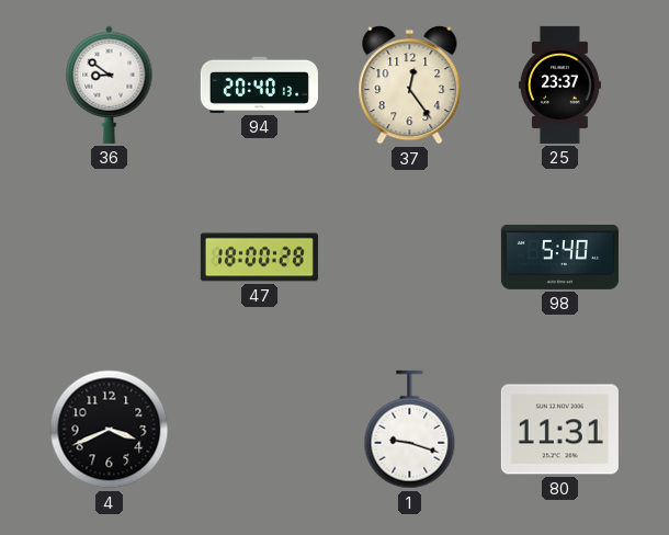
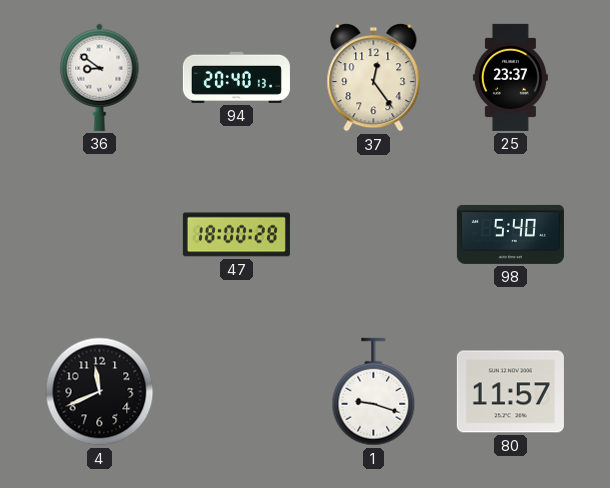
4: 3:41 -> 11:41 (100, 392)
80: 11:31 -> 11:57 (510, 392)
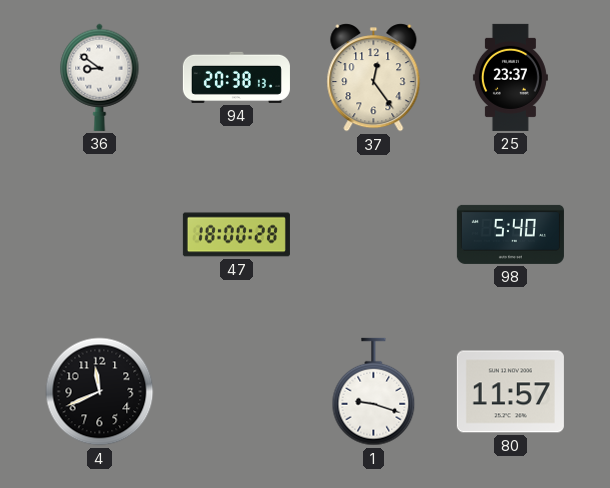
94: 20:40 -> 20:38 (236, 77)
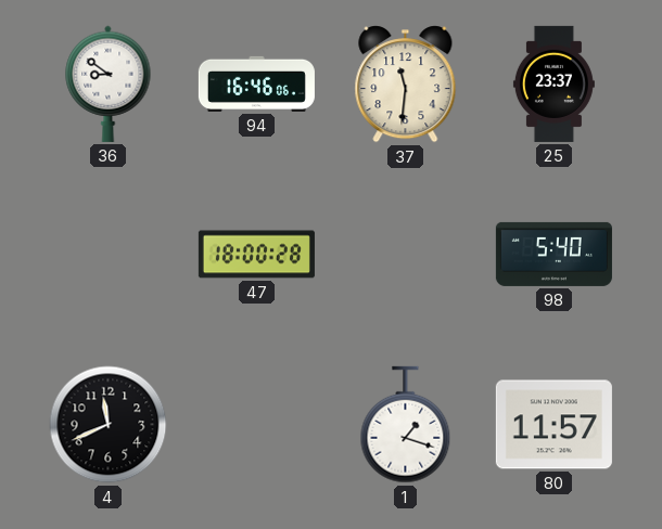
94: 20:38 -> 16:46 (256, 83)
37: 12:24 -> 11:31 (406, 85)
1: 9:18 -> 1:18 (406, 425)
